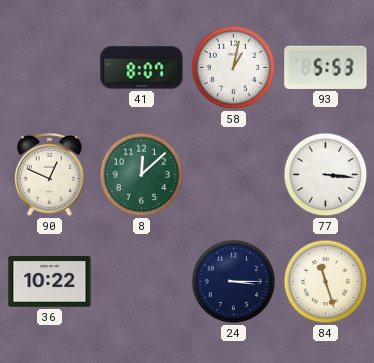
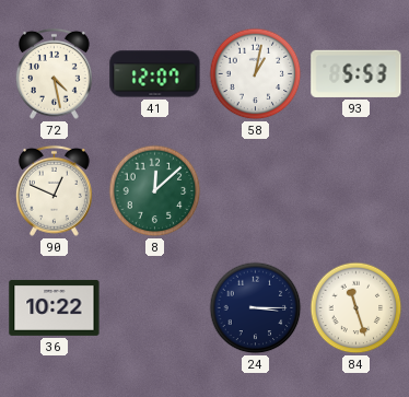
72: none -> 4:28 (54, 73)
41: 8:07 -> 12:07 (155, 74)
77: 3:16 -> none (326, 175)
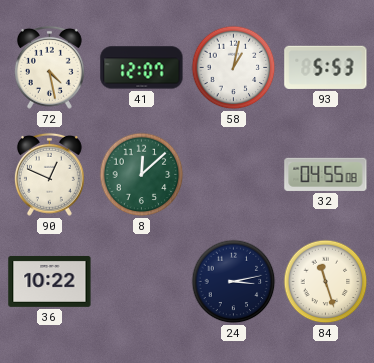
32: none -> 04:55 (326, 174)
24: 3:15 -> 3:13 (234, 282)
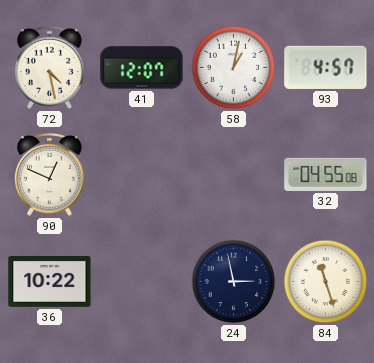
93: 5:53 -> 4:57 (326, 67)
8: 12:08 -> none (142, 175)
24: 3:13 -> 2:58 (234, 282)
